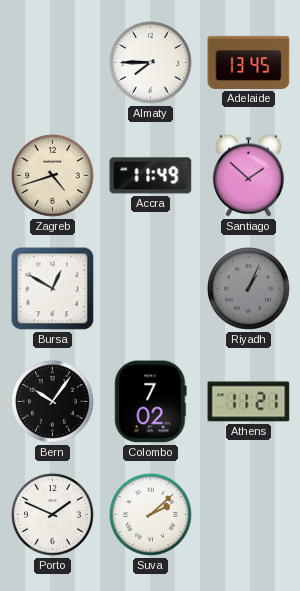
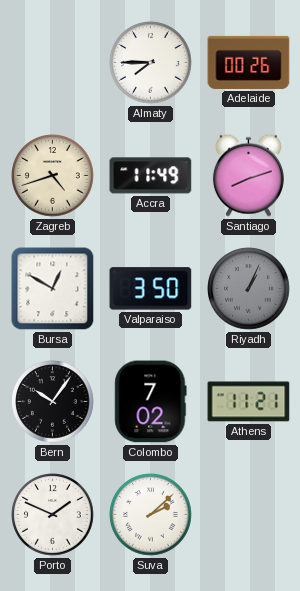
Adelaide: 13:45 -> 00:26 (249, 62)
Santiago: 1:52 -> 8:12 (248, 175)
Valparaiso: none -> 3:50 (151, 289)
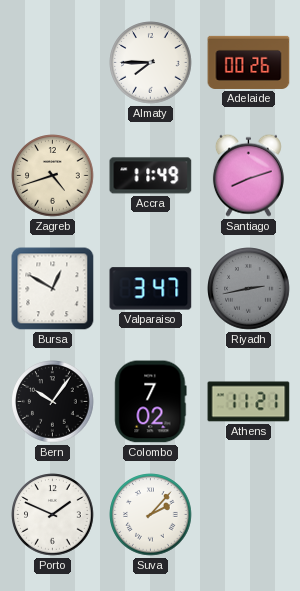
Valparaiso: 3:50 -> 3:47 (151, 289)
Riyadh: 1:04 -> 2:43 (249, 289)
Suva: 2:08 -> 2:07 (151, 515)
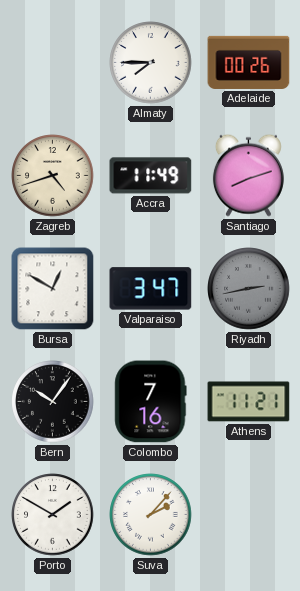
Colombo: 7:02 -> 7:16 (151, 402)
Porto: 1:49 -> 1:50 (53, 515)
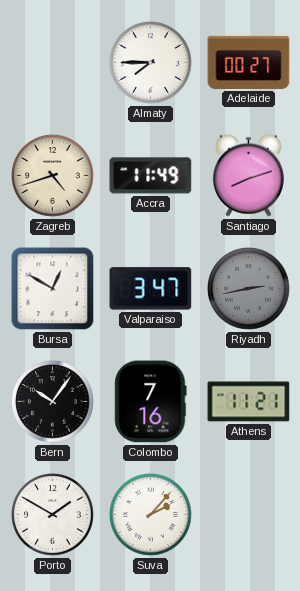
Adelaide: 00:26 -> 00:27 (249, 62)
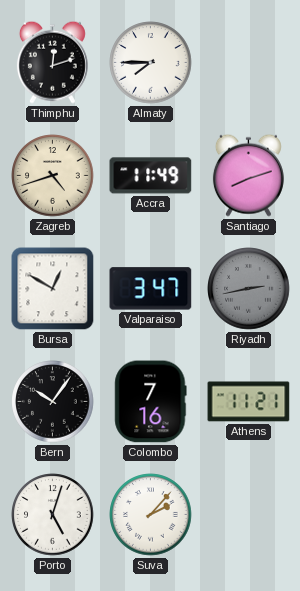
Thimphu: none -> 12:12 (52, 62)
Adelaide: 00:27 -> none (249, 62)
Porto: 1:50 -> 5:03 (53, 515)
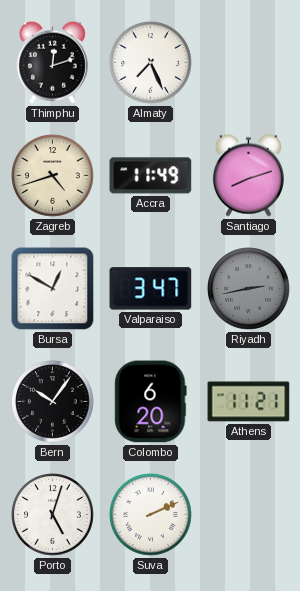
Almaty: 7:45 -> 7:26 (151, 63)
Colombo: 7:16 -> 6:20 (151, 402)
Suva: 2:07 -> 2:11 (151, 515)
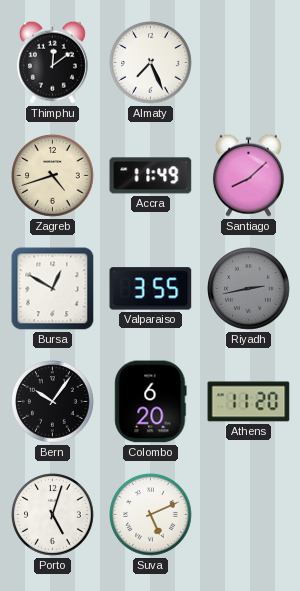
Thimphu: 12:12 -> 12:09 (52, 62)
Santiago: 8:12 -> 8:08 (248, 175)
Valparaiso: 3:47 -> 3:55 (151, 289)
Athens: 11:21 -> 11:20 (249, 402)
Suva: 2:11 -> 5:11 (151, 515)
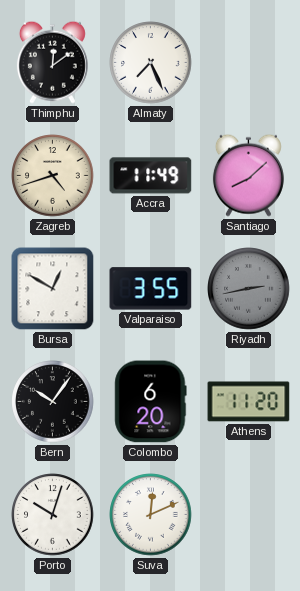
Porto: 5:03 -> 10:03 (53, 515)
Suva: 5:11 -> 12:11 (151, 515)
